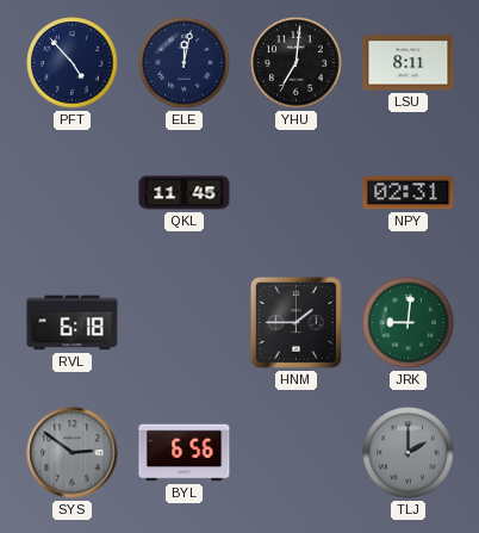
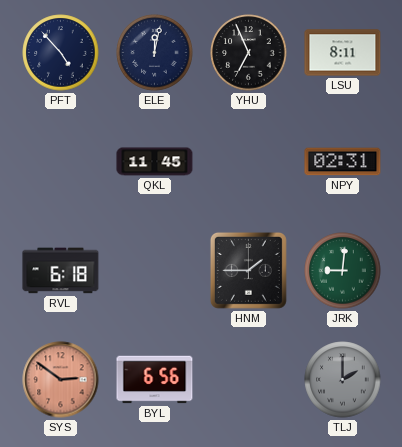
YHU: 7:01 -> 6:56 (249, 53)
SYS dial: grey -> salmon (61, 380)
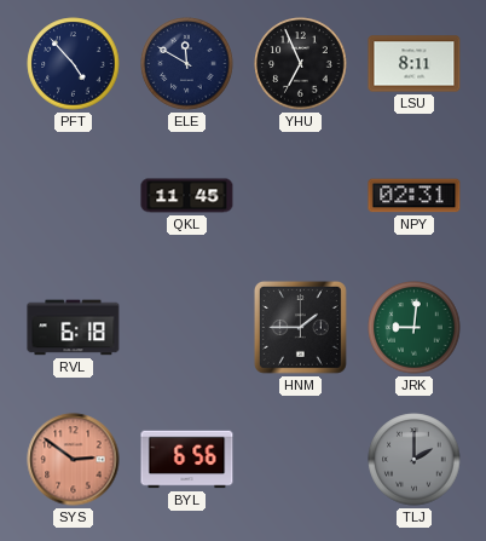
ELE: 12:02 -> 11:50 (187, 64)
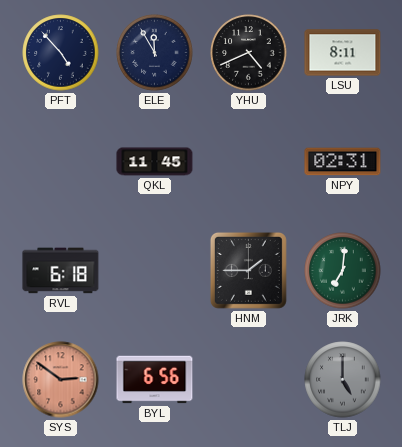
ELE: 11:50 -> 11:55 (155, 53)
YHU: 6:56 -> 4:41 (249, 53)
JRK: 9:01 -> 7:01 (343, 271)
TLJ: 2:00 -> 5:00 (343, 380)
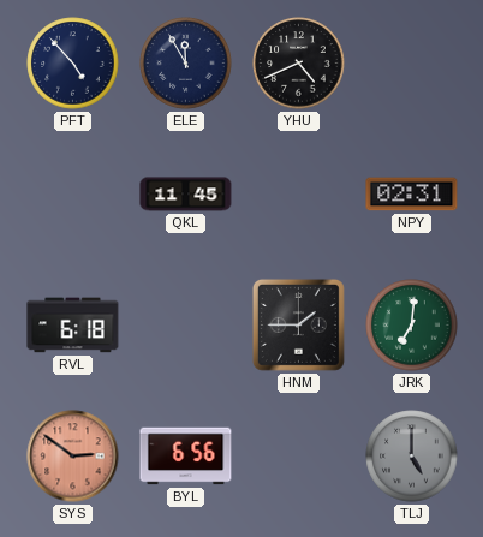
LSU: 8:11 -> none (343, 53)
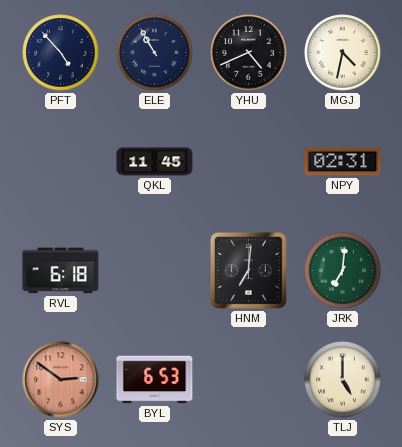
ELE: 11:55 -> 10:55 (155, 53)
MGJ: none -> 4:32 (343, 53)
HNM: 1:45 -> 7:01 (248, 270)
BYL: 6:56 -> 6:53 (155, 380)
TLJ dial: grey -> cream (343, 380)
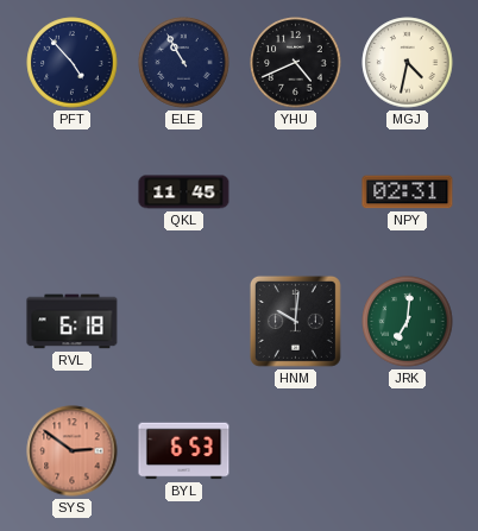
HNM: 7:01 -> 10:01 (295, 321)
TLJ: 5:00 -> none (343, 380)
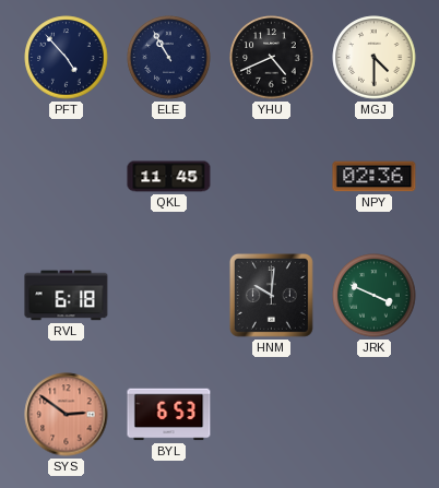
MGJ: 4:32 -> 4:30 (375, 58)
NPY: 02:31 -> 02:36 (375, 177)
JRK: 7:01 -> 3:49 (375, 296)
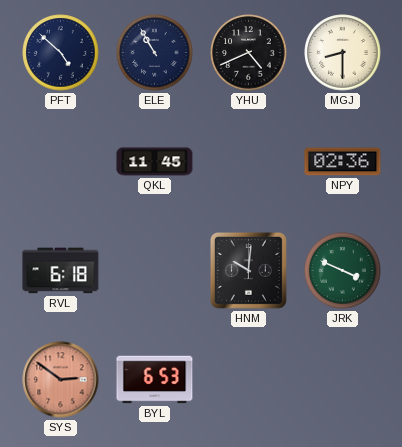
PFT: 4:53 -> 4:52 (61, 53)
MGJ: 4:30 -> 8:30 (343, 53)
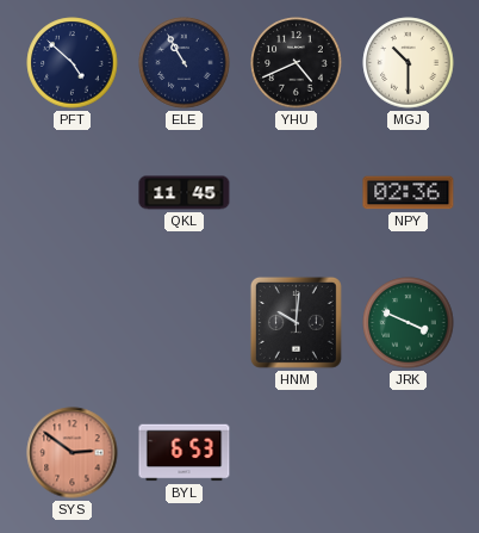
MGJ: 8:30 -> 10:30 (409, 63)
RVL: 6:18 -> none (61, 271)
